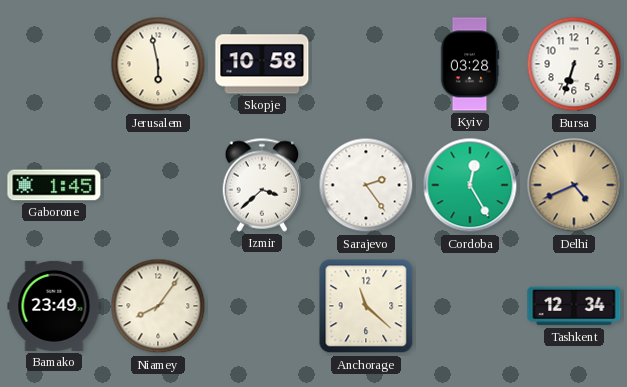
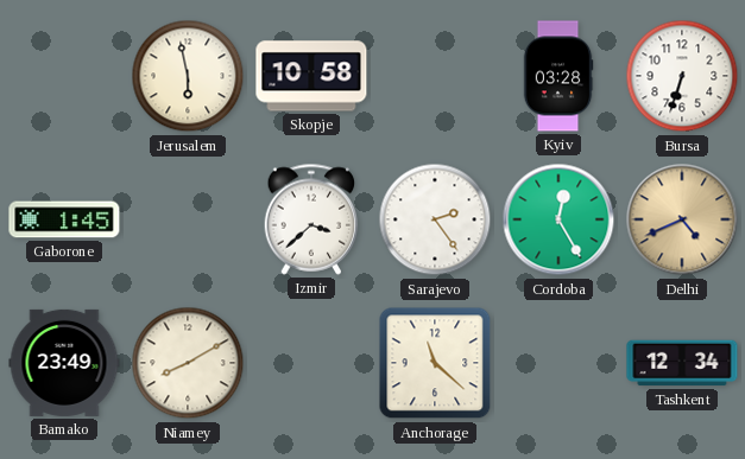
Niamey: 8:06 -> 8:10 (188, 363)
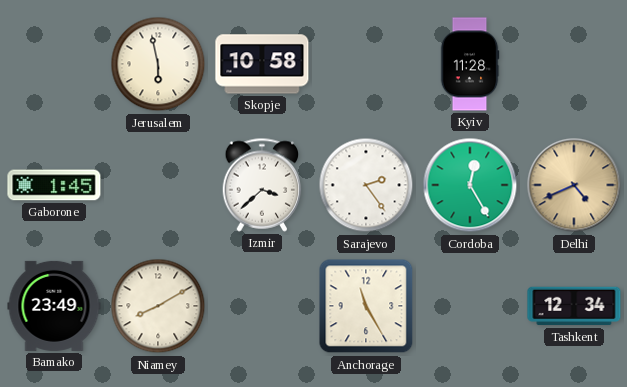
Kyiv: 03:28 -> 11:28 (470, 64)
Bursa: 6:33 -> none (682, 76)
Anchorage: 11:22 -> 11:25 (366, 306)
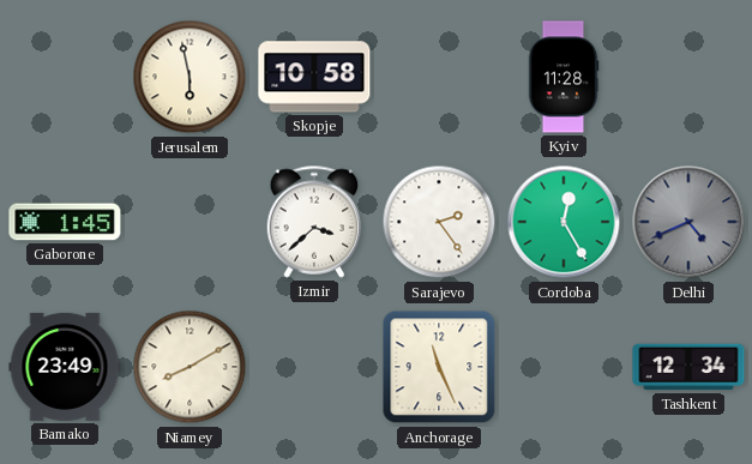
Delhi dial: champagne -> grey (688, 222)
Anchorage: 11:25 -> 11:26 (439, 367)
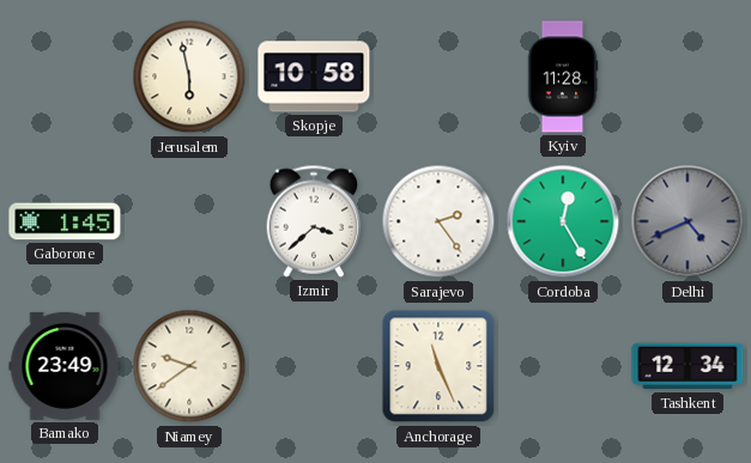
Niamey: 8:10 -> 9:39 (189, 366)
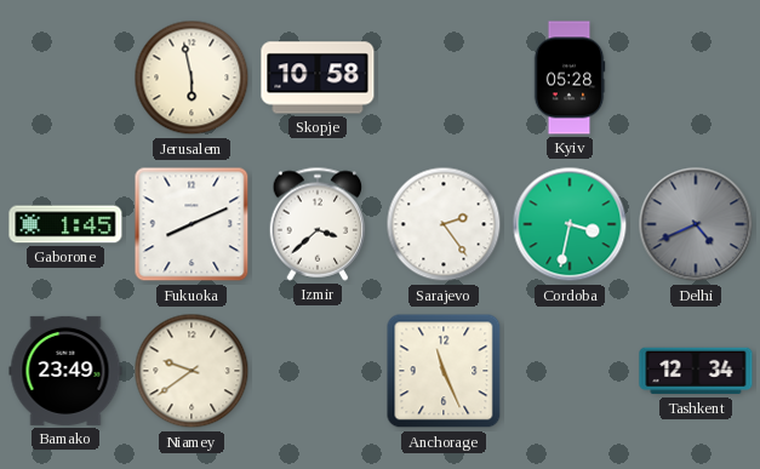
Kyiv: 11:28 -> 05:28 (570, 78)
Fukuoka: none -> 8:11 (192, 224)
Cordoba: 12:25 -> 3:32 (570, 224)
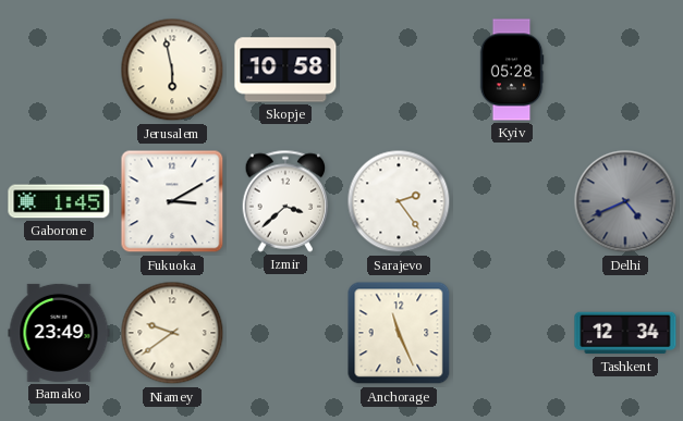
Fukuoka: 8:11 -> 3:10 (172, 201)
Cordoba: 3:32 -> none (570, 224)
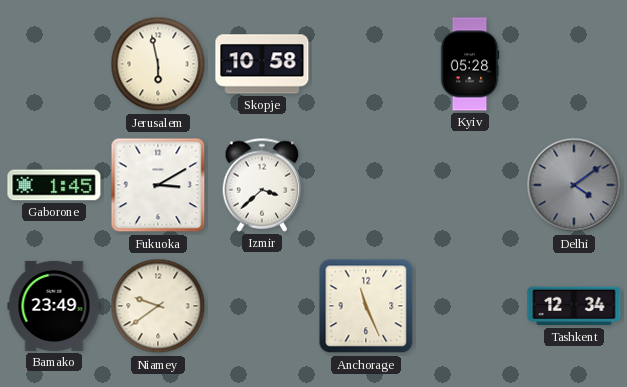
Sarajevo: 2:24 -> none (399, 201)
Delhi: 4:41 -> 4:09 (574, 185)
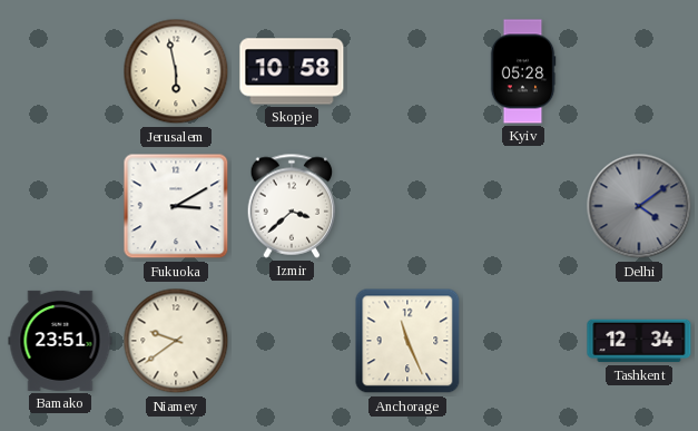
Gaborone: 1:45 -> none (54, 185)
Bamako: 23:49 -> 23:51 (60, 341)
